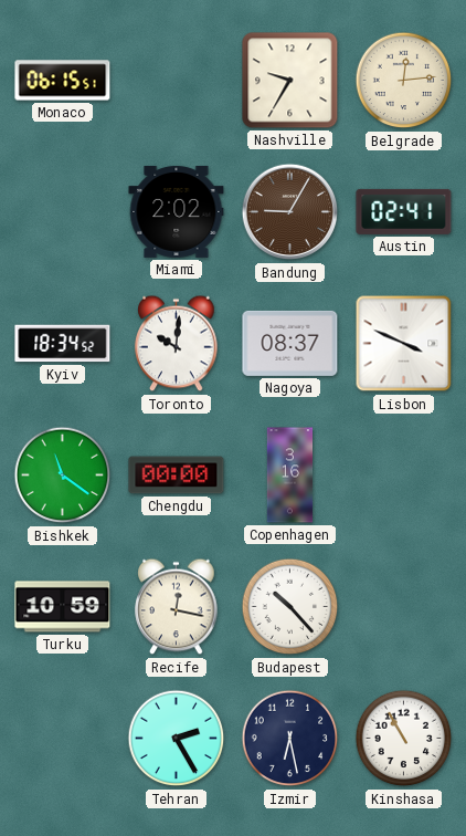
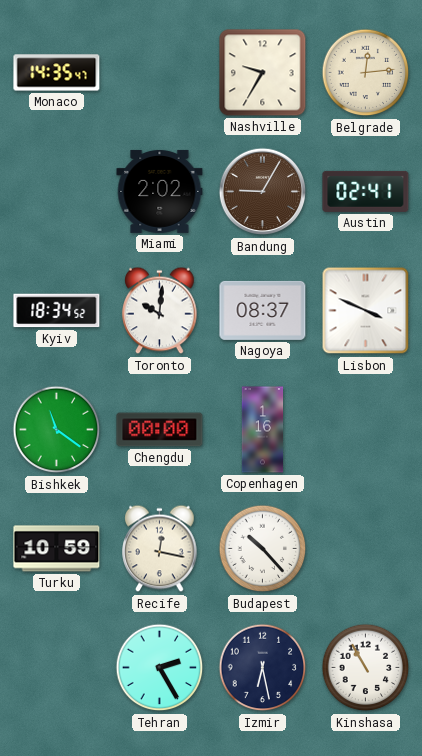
Monaco: 06:15 -> 14:35 (57, 73)
Copenhagen: 3:16 -> 1:16 (263, 430)
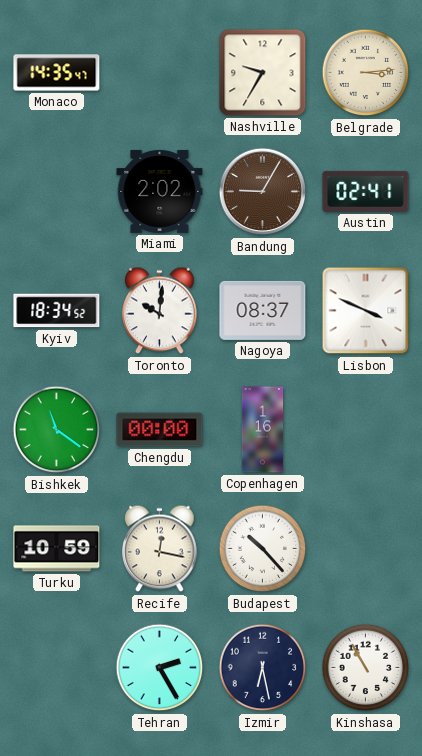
Belgrade: 12:14 -> 3:14 (366, 73)
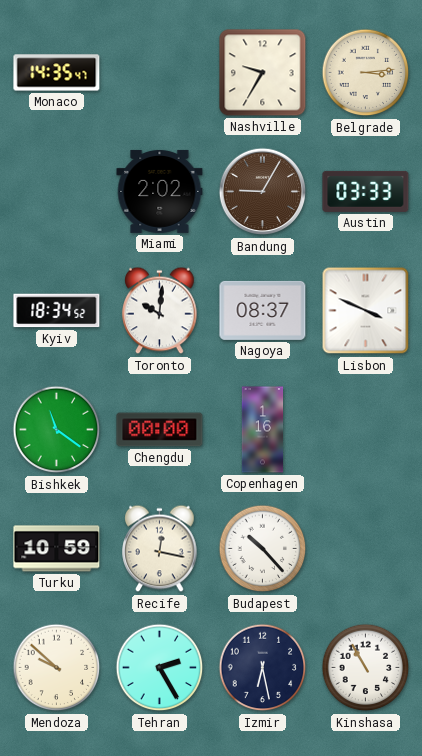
Austin: 02:41 -> 03:33 (366, 191)
Mendoza: none -> 9:52 (57, 668)
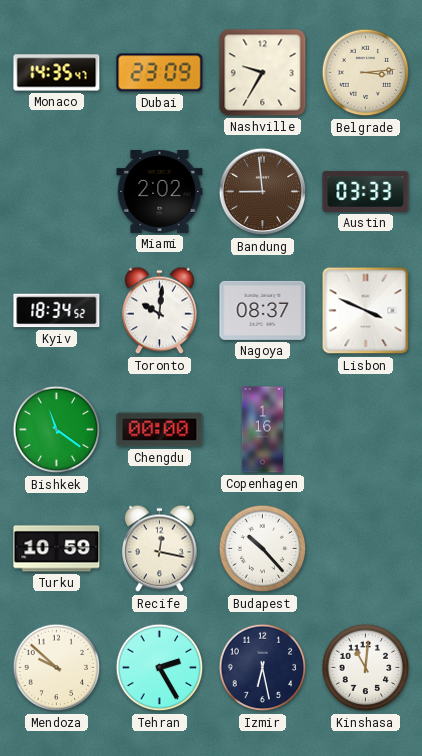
Dubai: none -> 23:09 (160, 73)
Bandung: 9:05 -> 8:59 (263, 192)
Kinshasa: 10:55 -> 11:01 (366, 668)
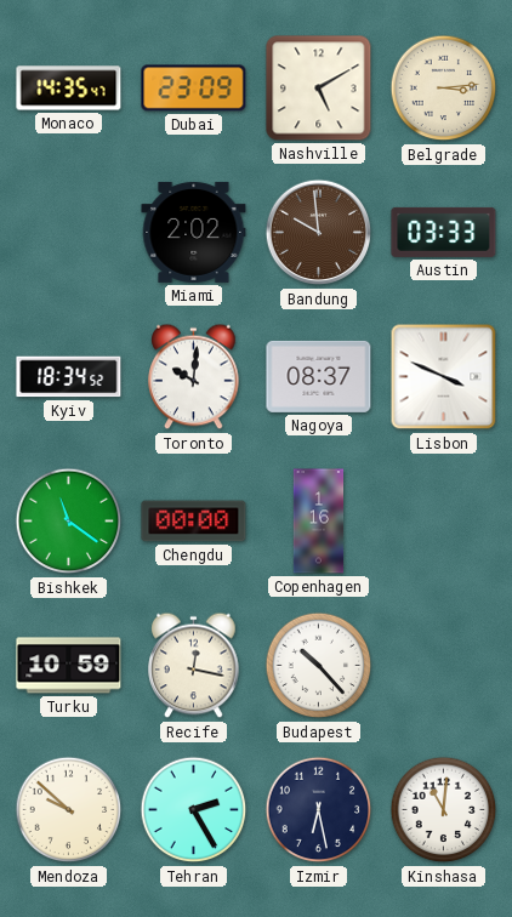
Nashville: 9:35 -> 5:10 (319, 89)
Bandung: 8:59 -> 9:59 (319, 233)
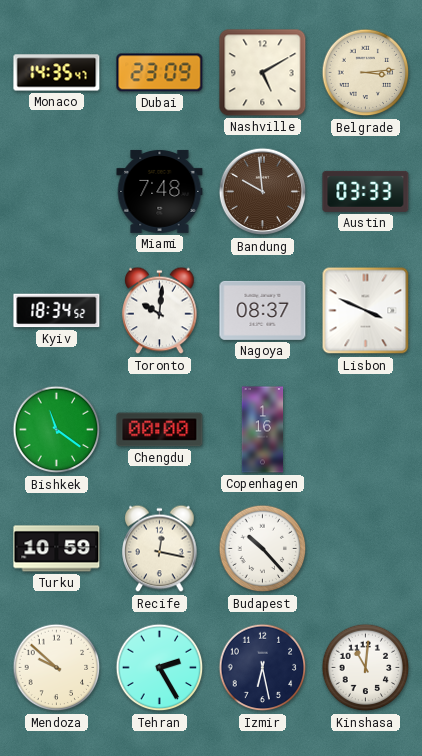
Miami: 2:02 -> 7:48 (160, 191)
